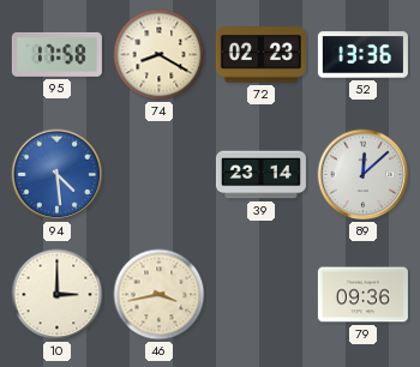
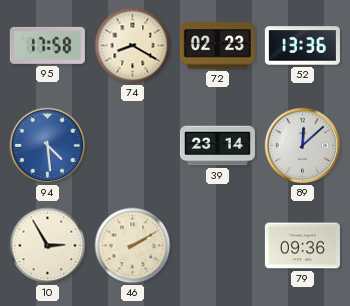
10: 3:00 -> 2:55 (48, 246)
46: 3:43 -> 2:10 (133, 246)
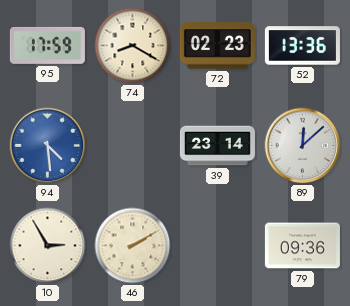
95: 17:58 -> 17:59 (47, 45)
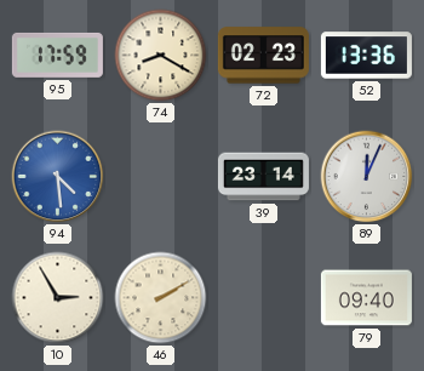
89: 12:08 -> 12:04 (367, 177)
79: 09:36 -> 09:40 (366, 298)
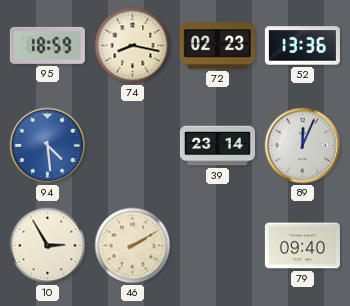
95: 17:59 -> 18:59 (47, 45)
74: 8:20 -> 8:17 (133, 46)
